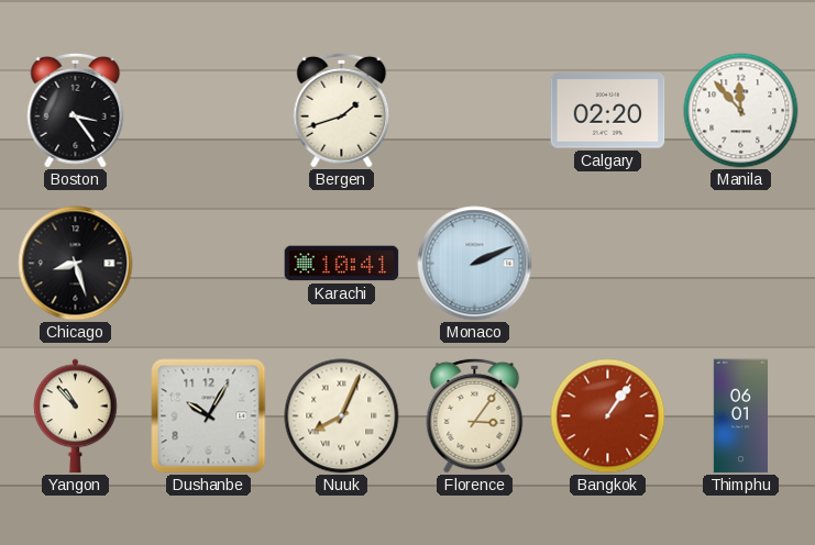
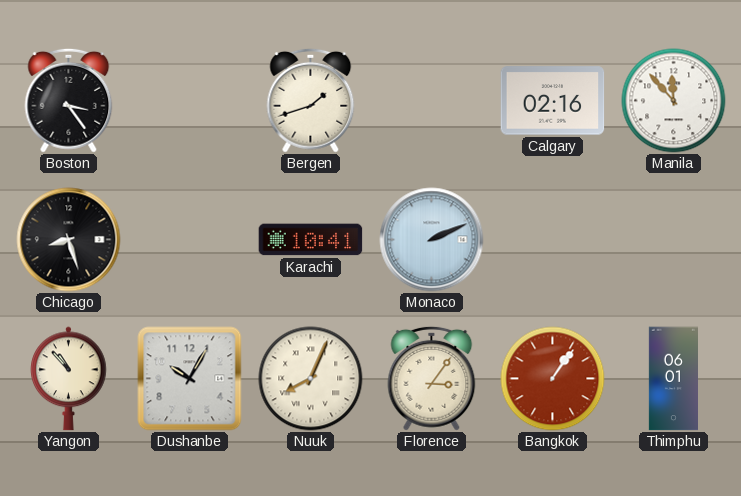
Calgary: 02:20 -> 02:16 (553, 101)
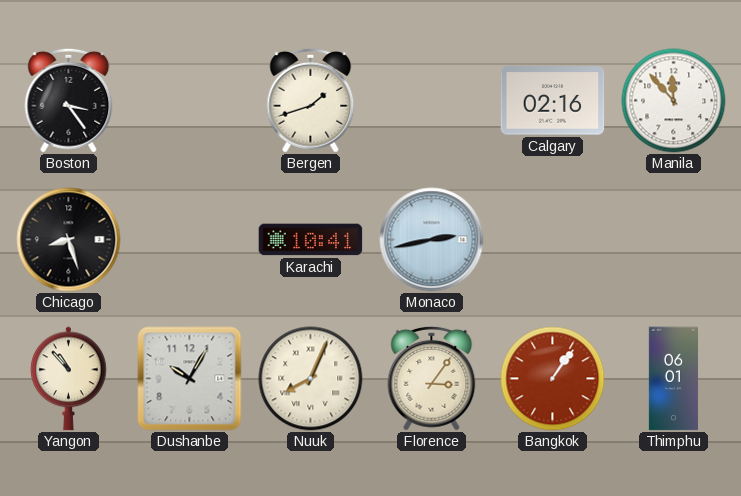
Monaco: 2:11 -> 2:43 (432, 240)
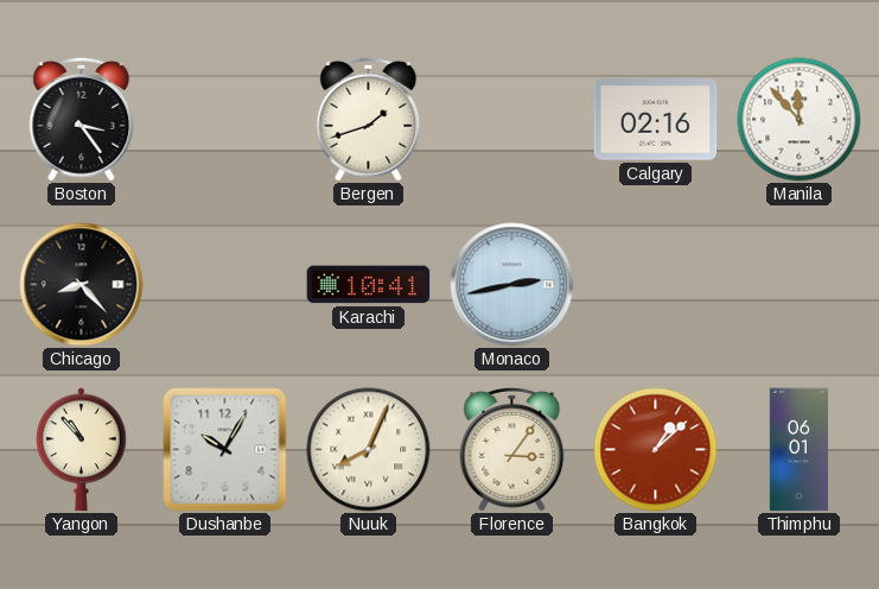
Chicago: 8:27 -> 8:23 (82, 285)
Bangkok: 1:06 -> 1:08 (656, 450)
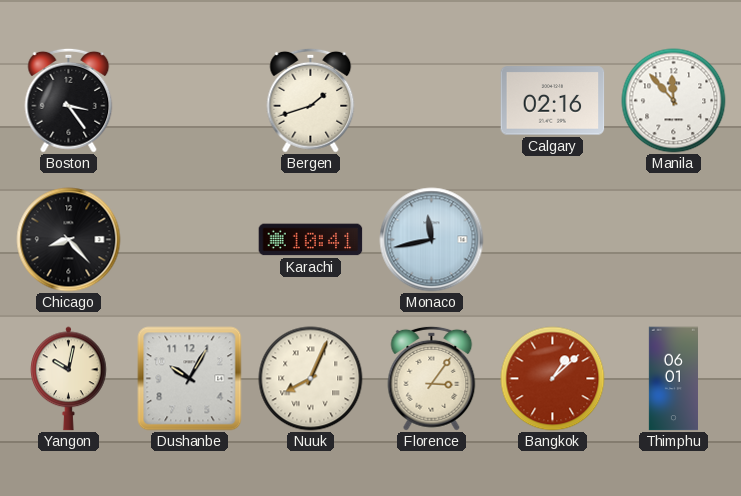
Monaco: 2:43 -> 11:43 (432, 240)
Yangon: 10:53 -> 10:02 (69, 379)
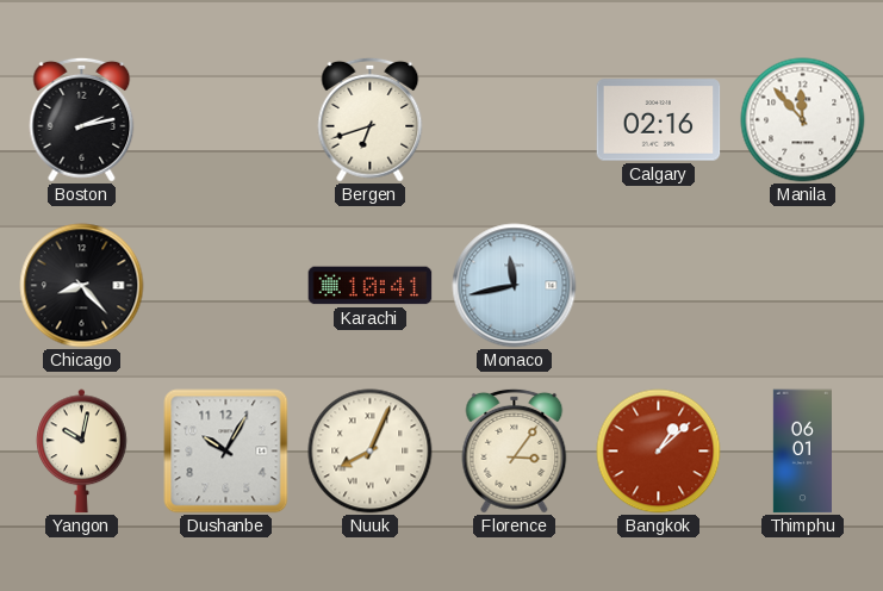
Boston: 3:24 -> 2:13 (82, 119)
Bergen: 1:42 -> 6:42 (371, 119)
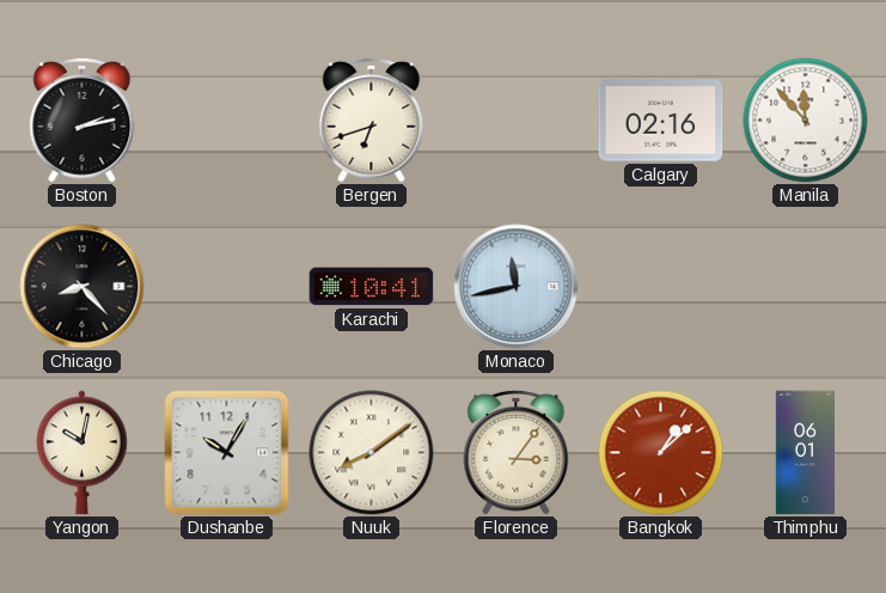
Nuuk: 8:04 -> 8:09 (372, 453)
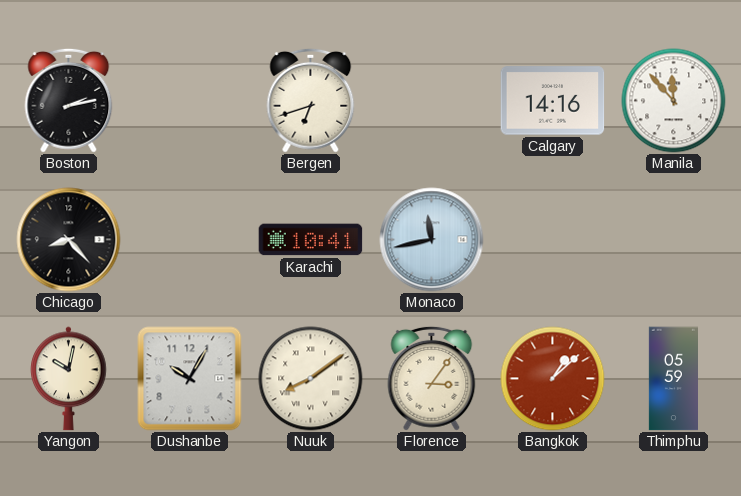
Calgary: 02:16 -> 14:16 (553, 101)
Thimphu: 06:01 -> 05:59 (673, 379)
